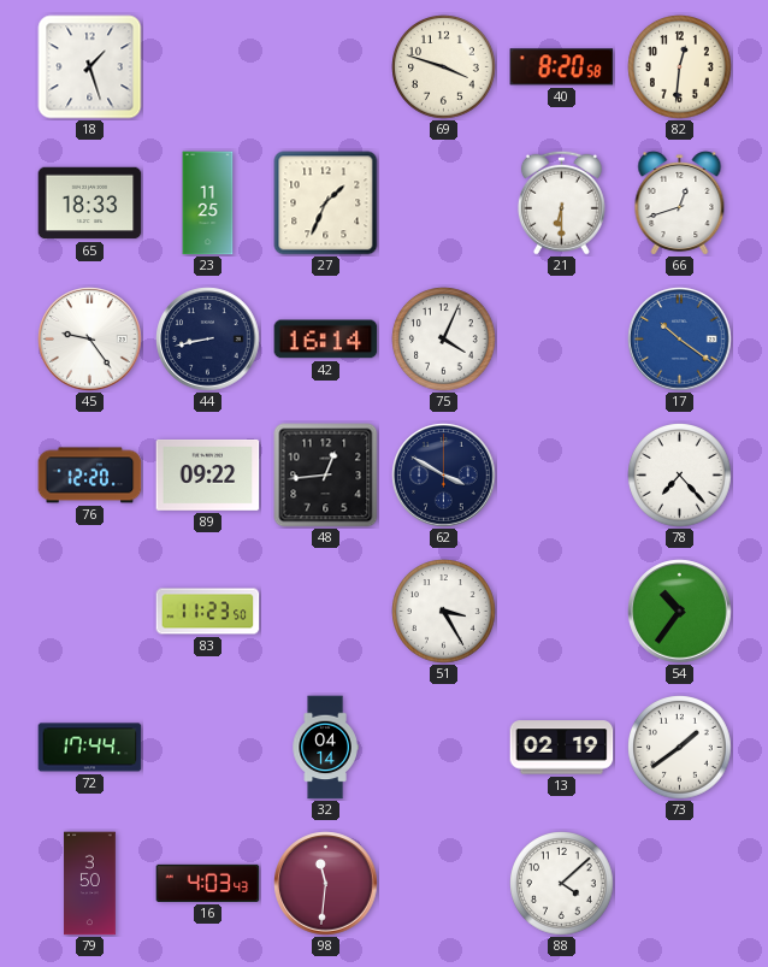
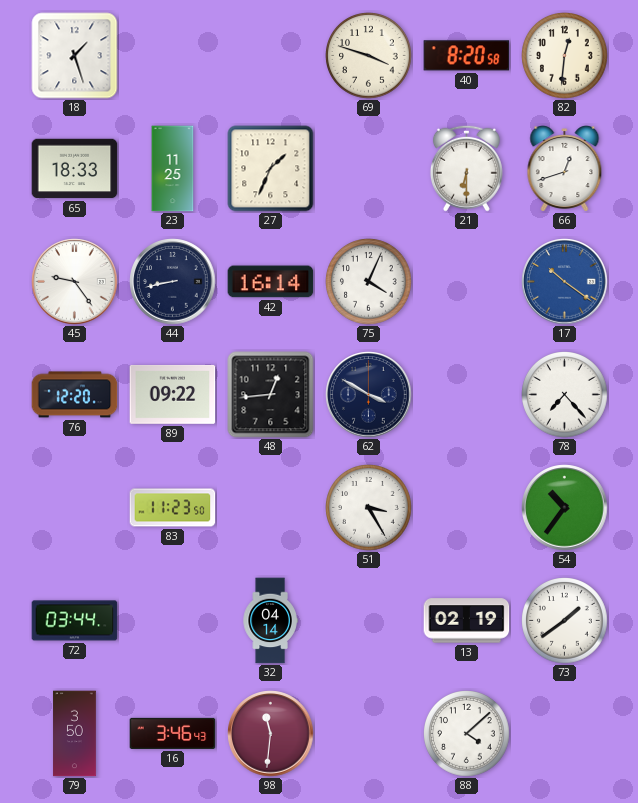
72: 17:44 -> 03:44 (75, 621)
16: 4:03 -> 3:46 (173, 733)
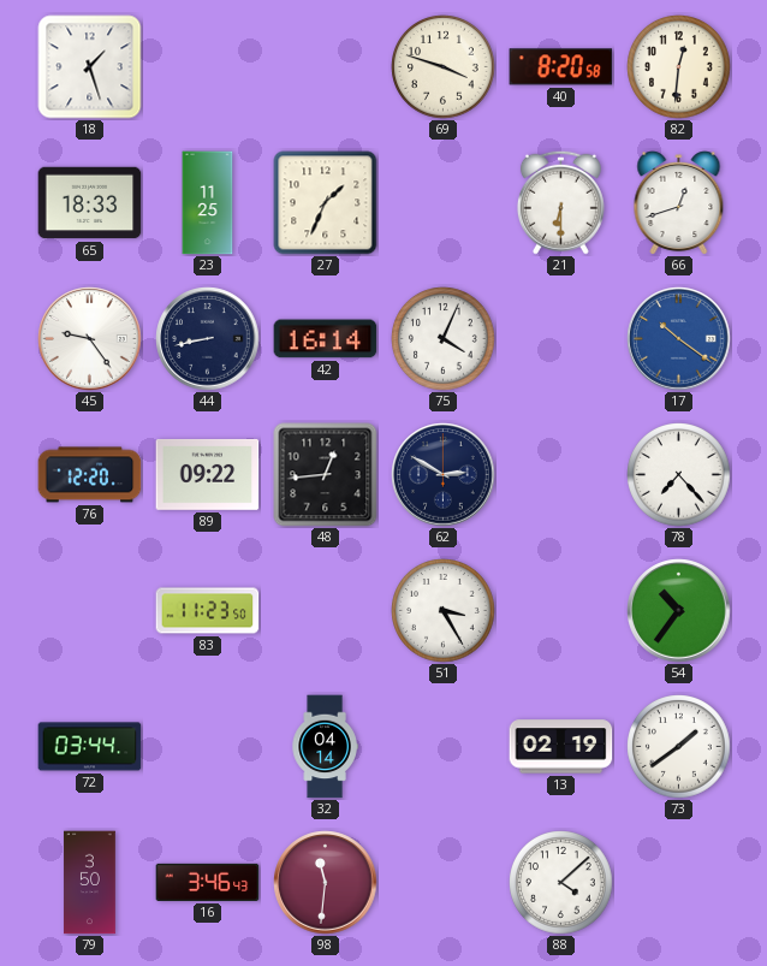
62: 3:50 -> 2:50 (444, 475)
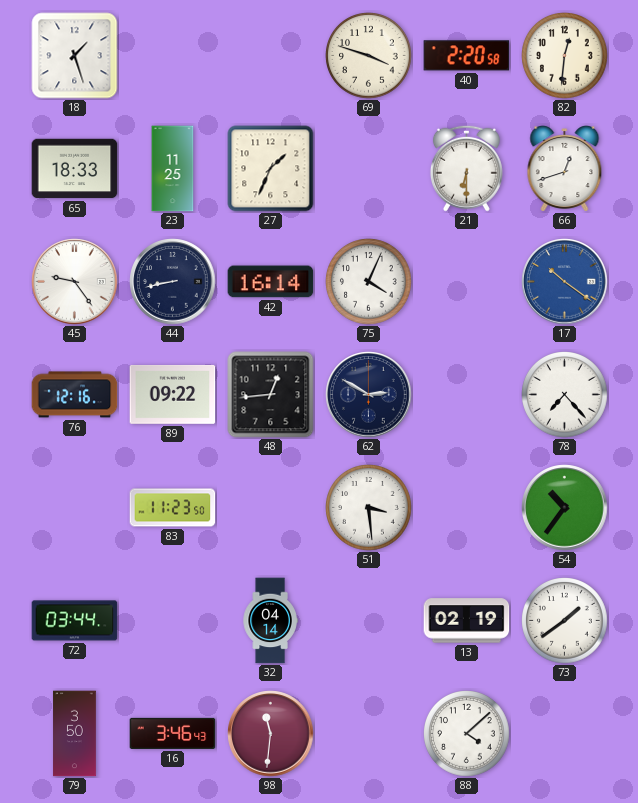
40: 8:20 -> 2:20 (467, 56)
76: 12:20 -> 12:16 (75, 395)
51: 3:25 -> 3:29 (369, 508)
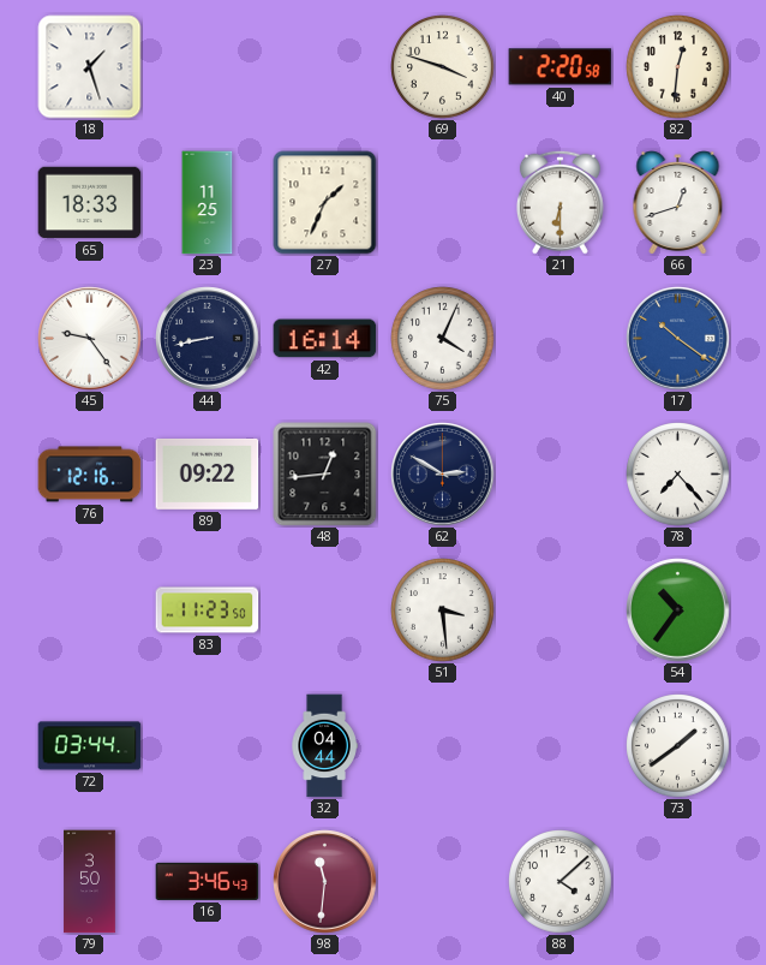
32: 04:14 -> 04:44 (324, 746)
13: 02:19 -> none (467, 621)
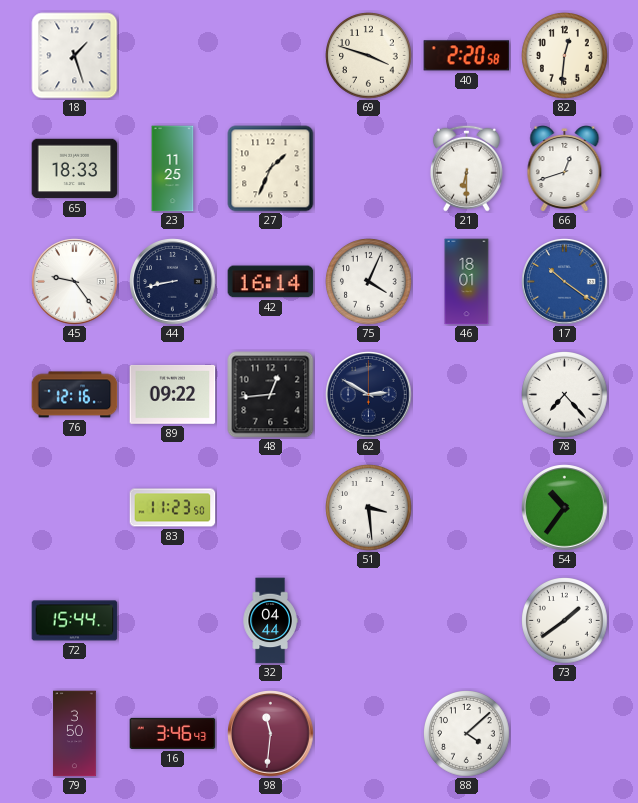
46: none -> 18:01 (467, 282)
72: 03:44 -> 15:44 (75, 621)
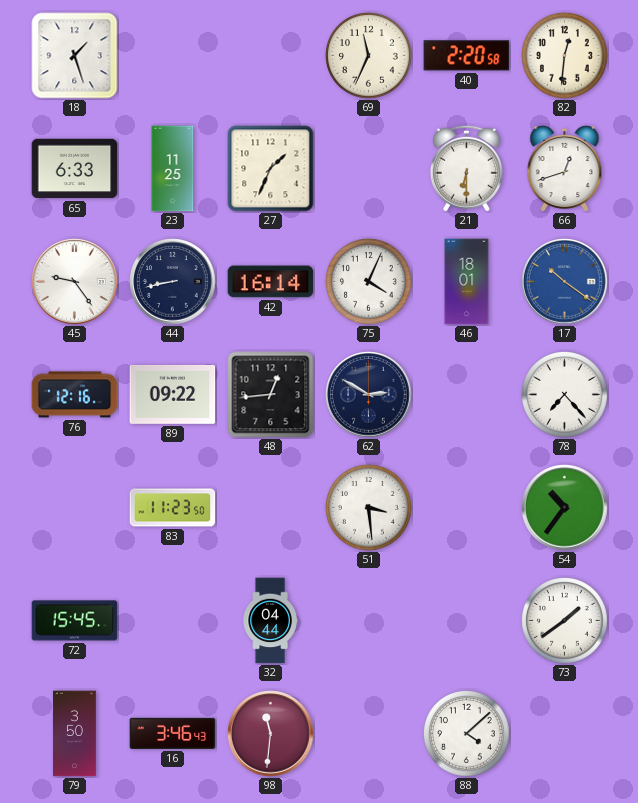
69: 3:48 -> 11:34 (369, 56)
65: 18:33 -> 6:33 (75, 169)
72: 15:44 -> 15:45 (75, 621)
